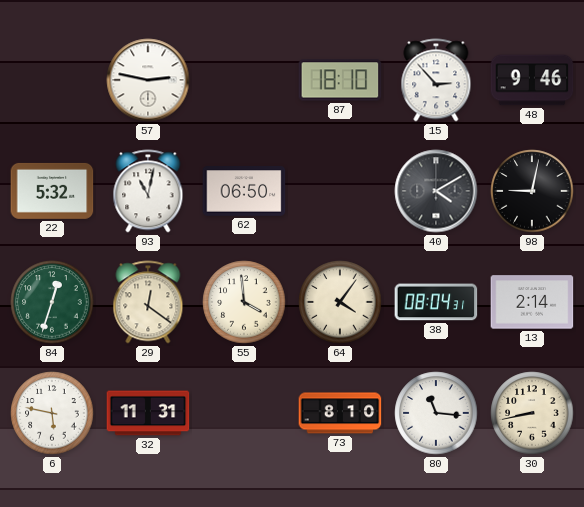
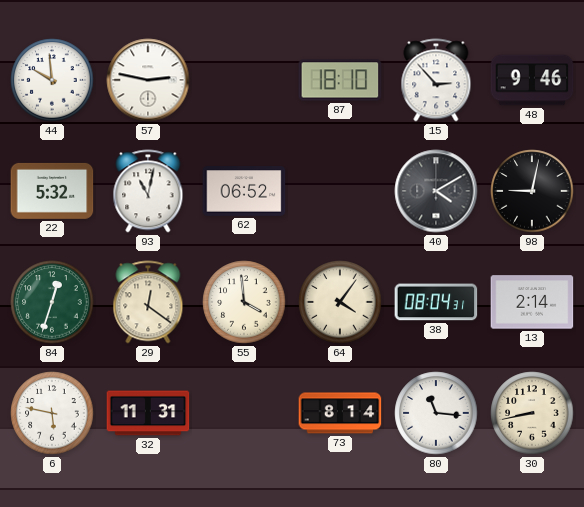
44: none -> 9:59 (52, 80)
62: 06:50 -> 06:52 (244, 191)
73: 8:10 -> 8:14 (340, 413)
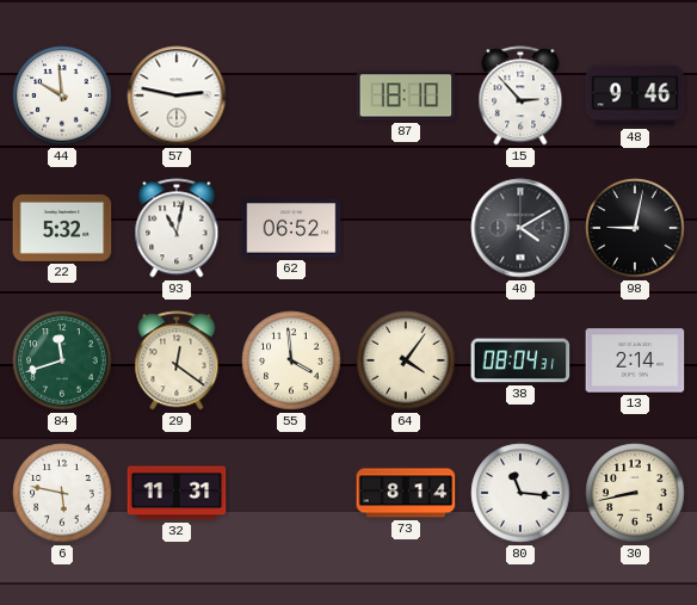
84: 12:33 -> 11:42 (62, 360)
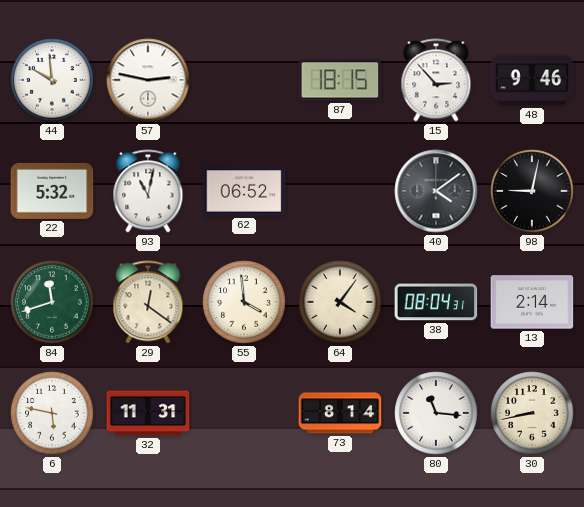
87: 18:10 -> 18:15 (340, 80)
40: 4:10 -> 4:09 (436, 191)
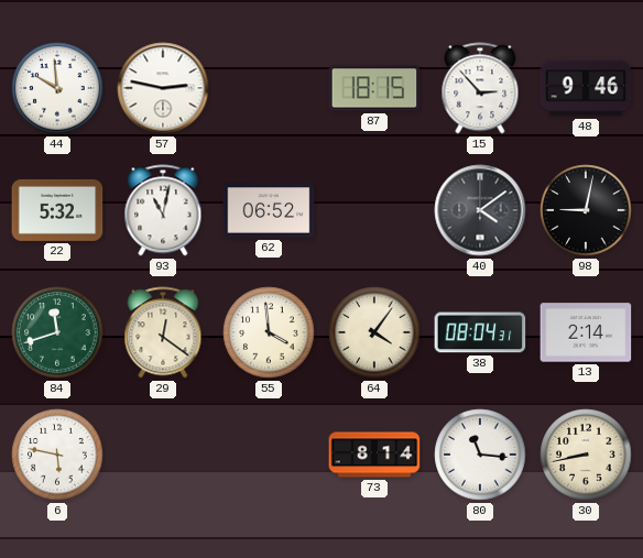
32: 11:31 -> none (148, 413)
